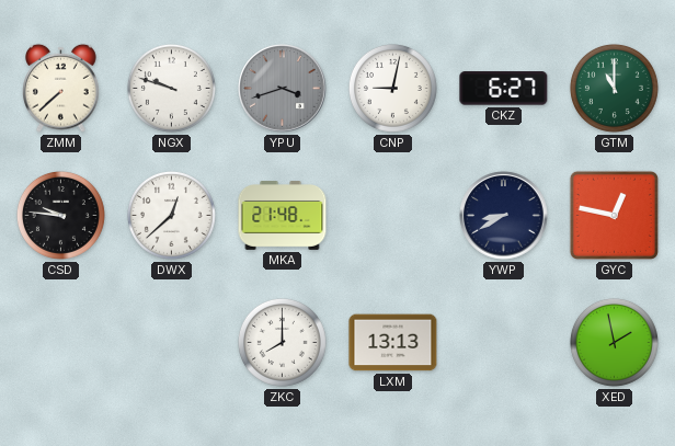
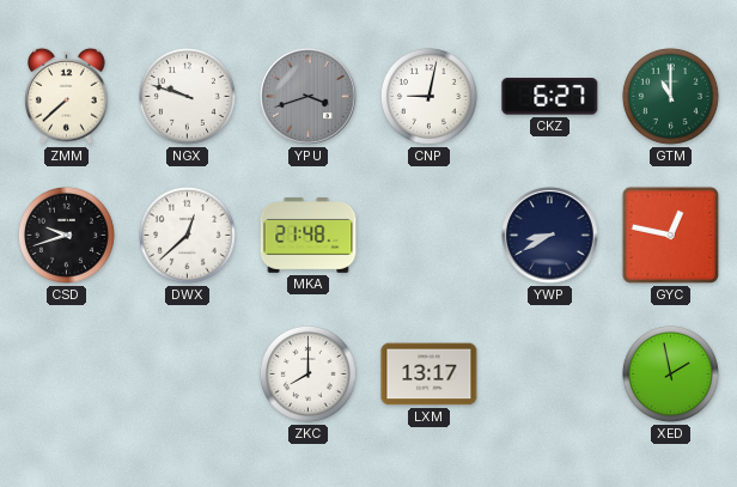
CSD: 9:46 -> 9:42 (66, 235)
LXM: 13:13 -> 13:17 (430, 375)
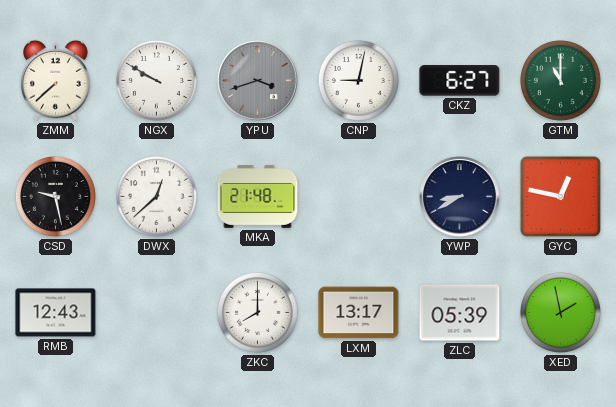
NGX: 9:48 -> 9:50 (156, 80)
CSD: 9:42 -> 9:28 (55, 196)
RMB: none -> 12:43 (56, 313)
ZLC: none -> 05:39 (460, 313)
